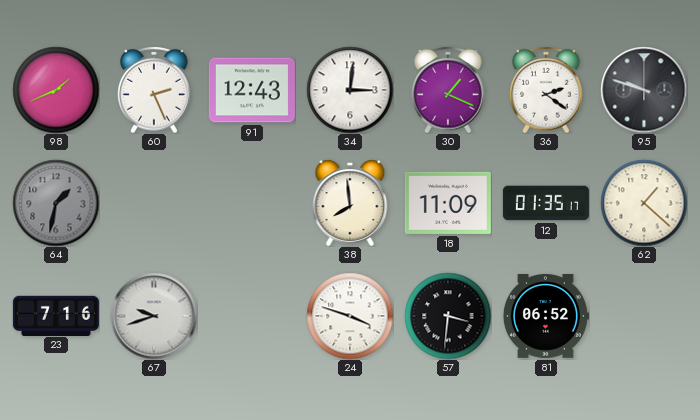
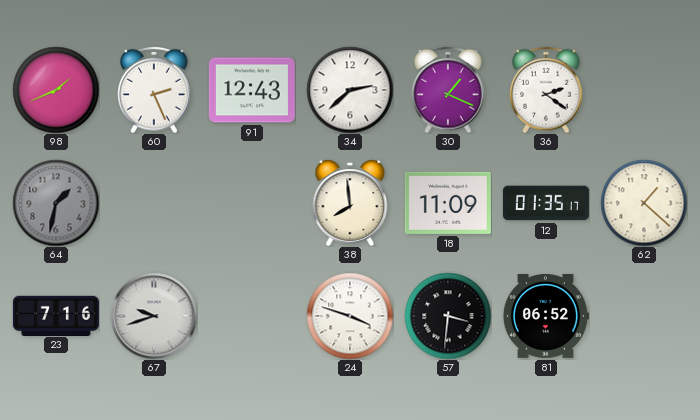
34: 3:01 -> 2:38 (350, 90)
95: 9:48 -> none (644, 90)
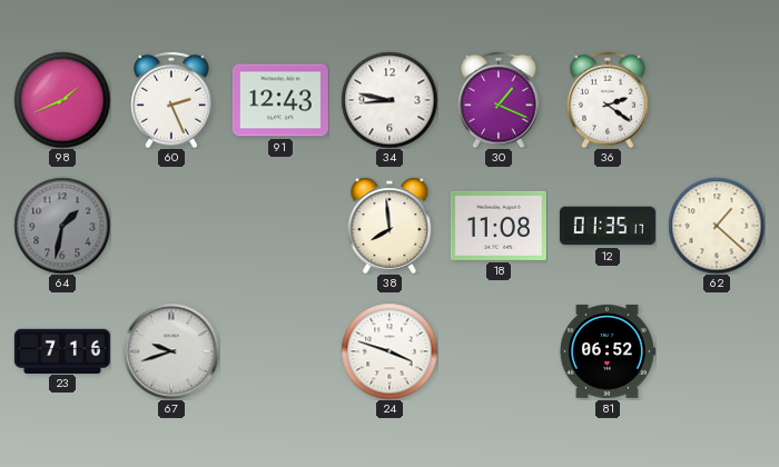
34: 2:38 -> 8:47 (389, 100)
18: 11:09 -> 11:08 (499, 226)
57: 3:31 -> none (448, 316)
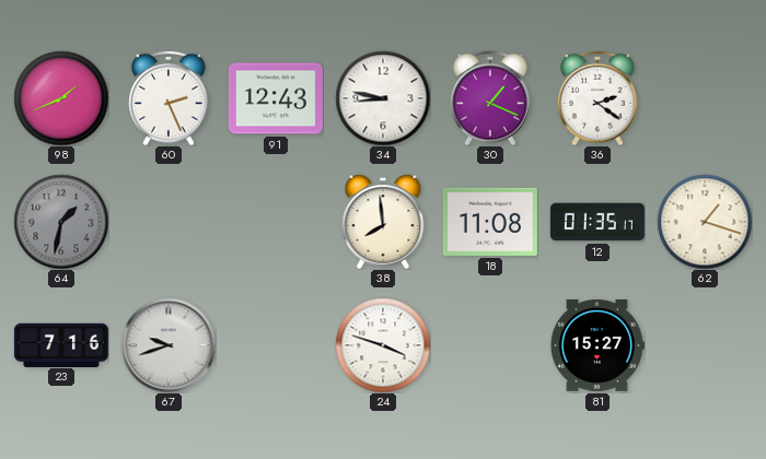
62: 1:22 -> 1:18 (705, 222)
81: 06:52 -> 15:27 (597, 345)
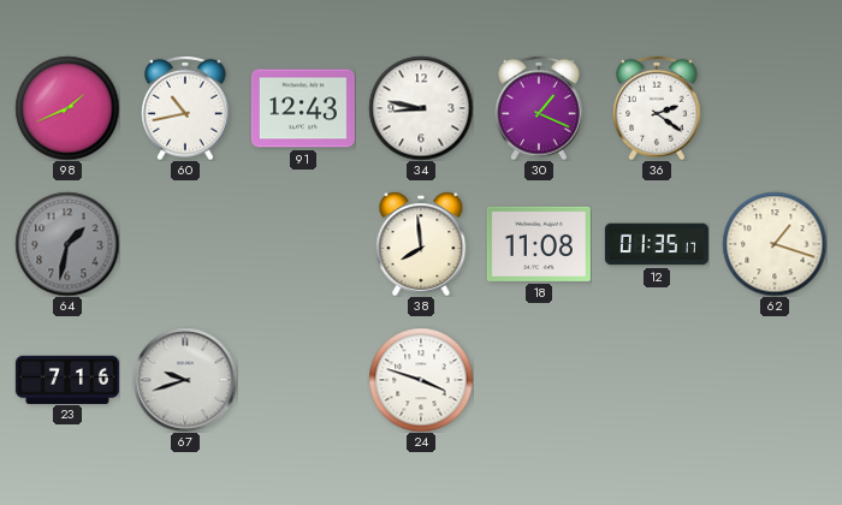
60: 2:26 -> 10:43 (185, 108)
81: 15:27 -> none (597, 345)
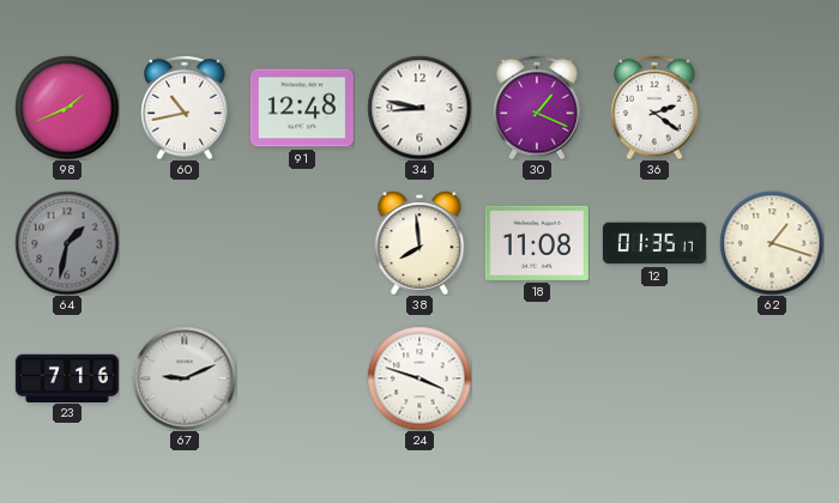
91: 12:43 -> 12:48 (302, 108)
67: 9:42 -> 9:11 (185, 378)
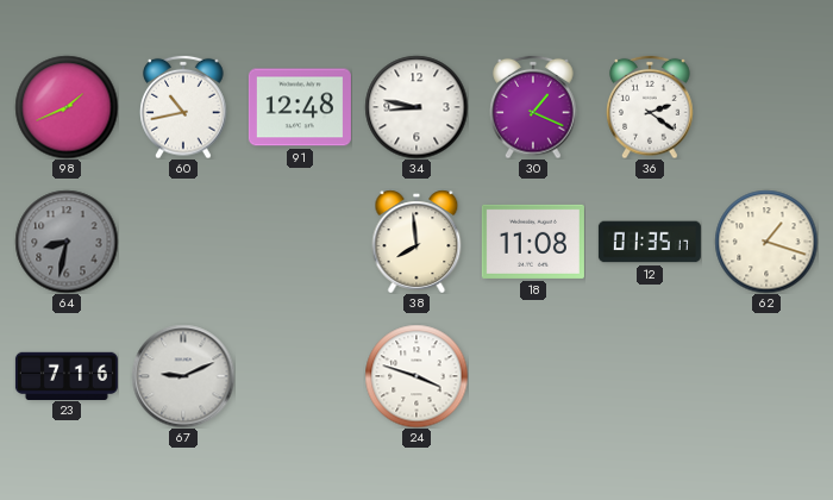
64: 1:32 -> 8:32 (67, 242)
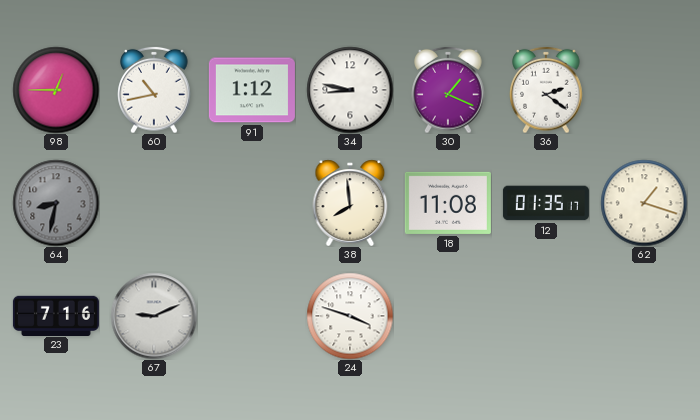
98: 1:41 -> 12:45 (56, 90)
91: 12:48 -> 1:12 (252, 90)
